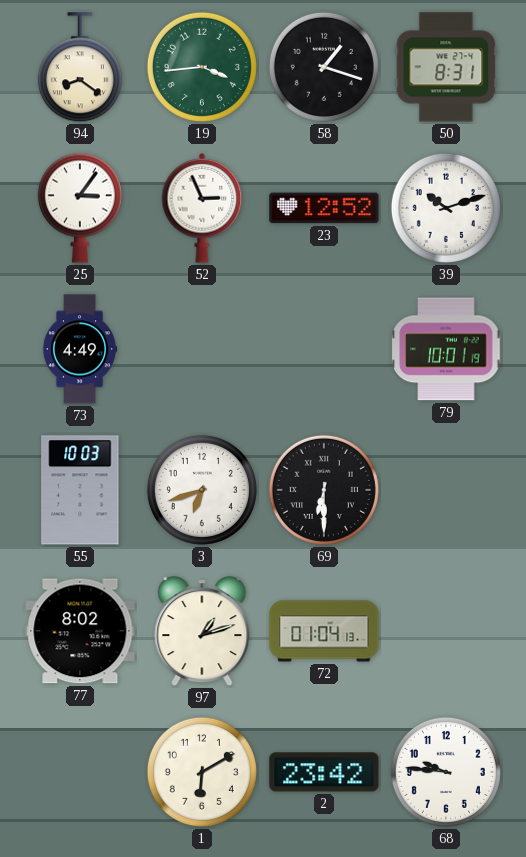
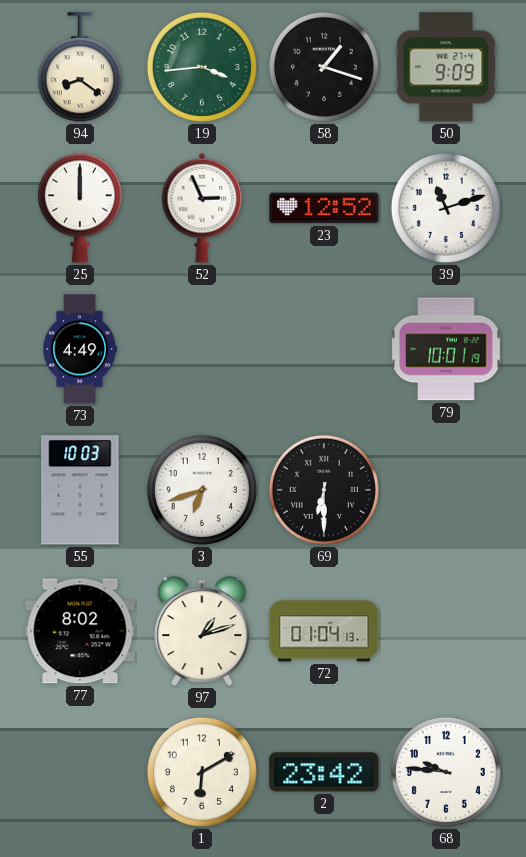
50: 8:31 -> 9:09 (446, 67)
25: 3:06 -> 12:00 (80, 208)
39: 10:12 -> 11:12 (446, 208)
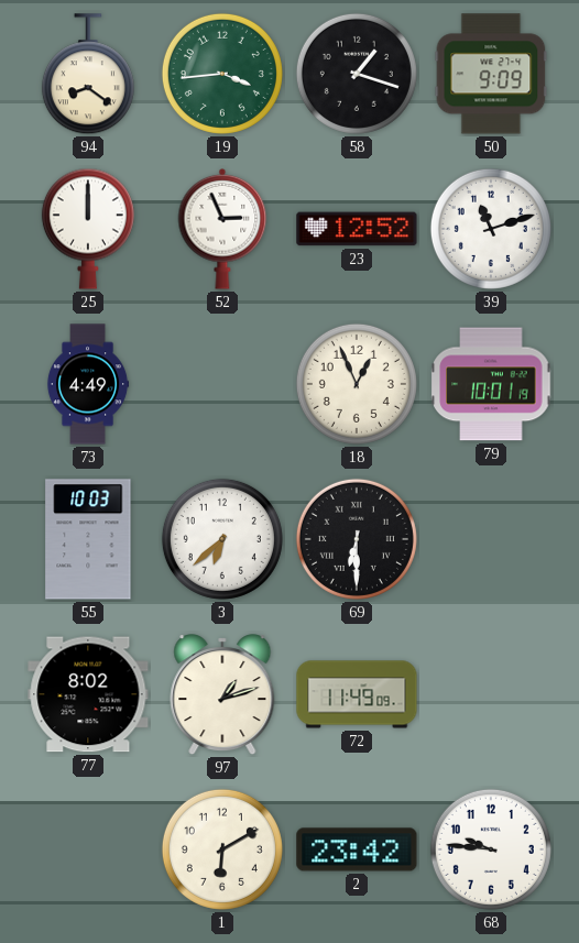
18: none -> 12:56 (357, 384)
3: 6:42 -> 6:38 (222, 539)
72: 01:04 -> 11:49 (357, 694)
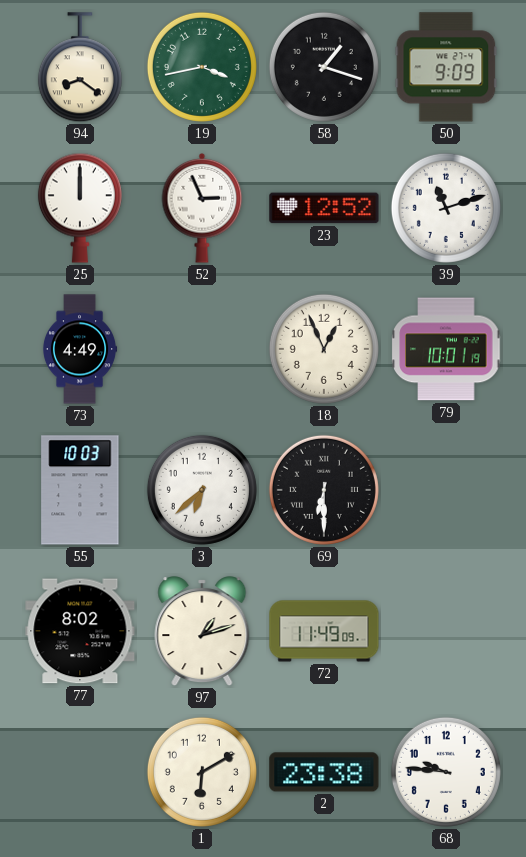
19: 3:44 -> 3:43 (202, 67)
2: 23:42 -> 23:38 (324, 772)
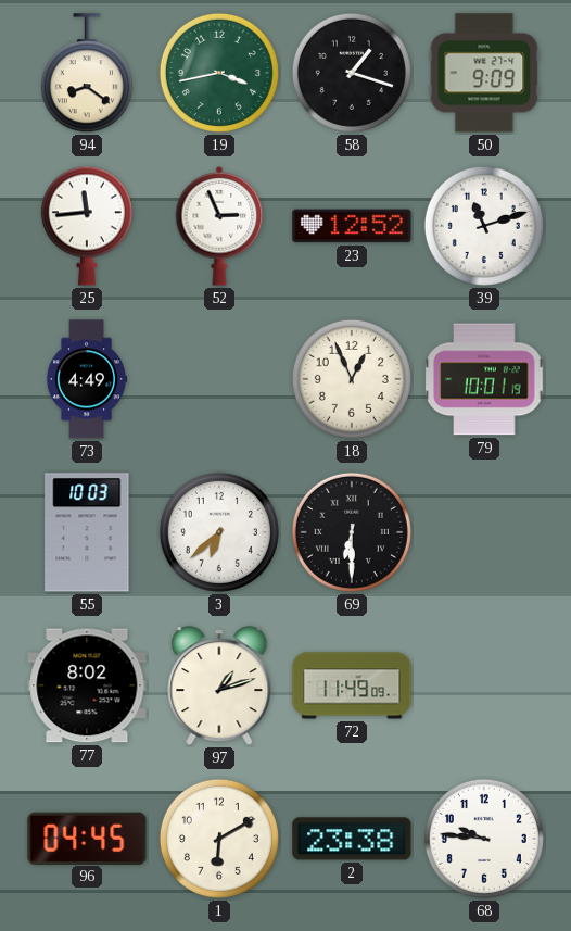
25: 12:00 -> 11:44 (87, 226)
96: none -> 04:45 (87, 838)
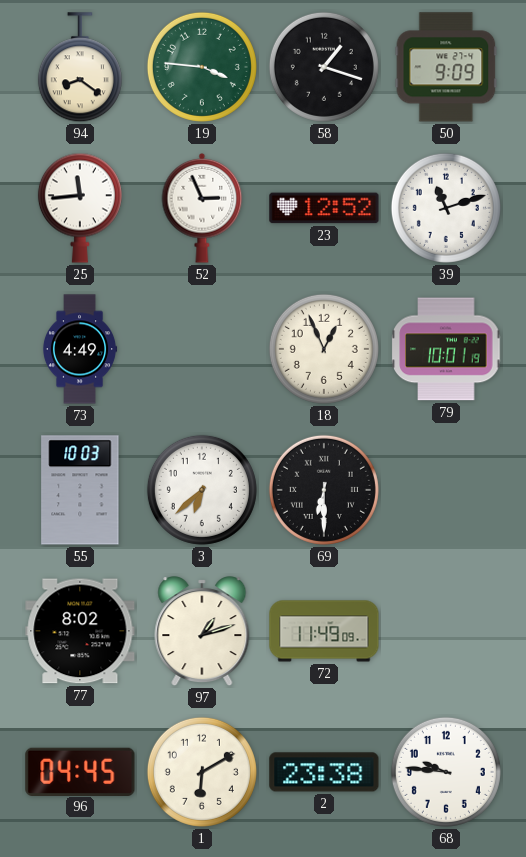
19: 3:43 -> 3:46 (202, 67)
